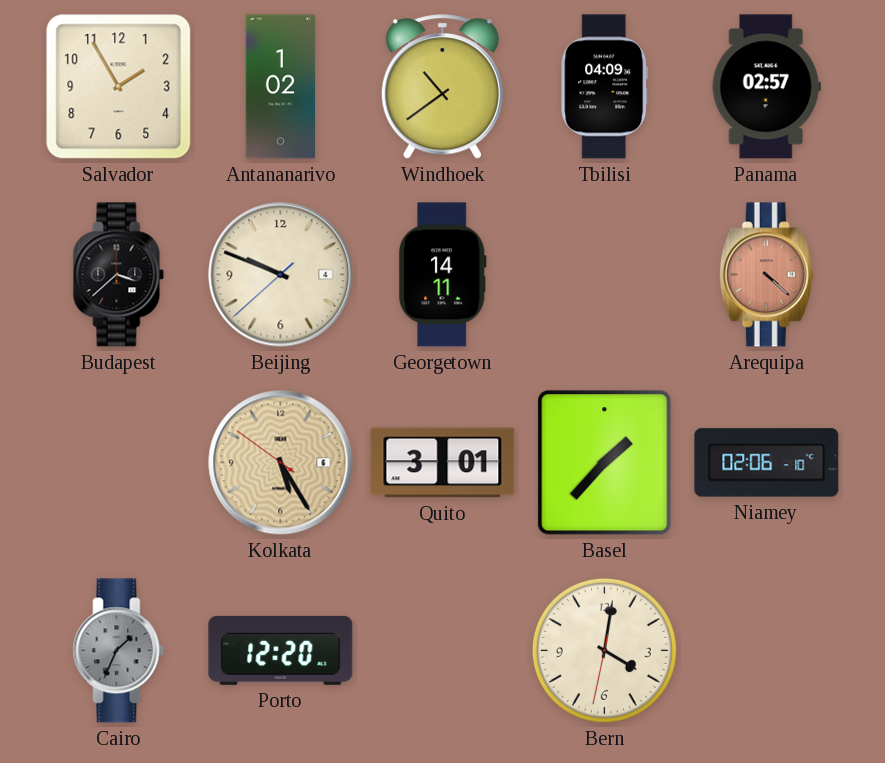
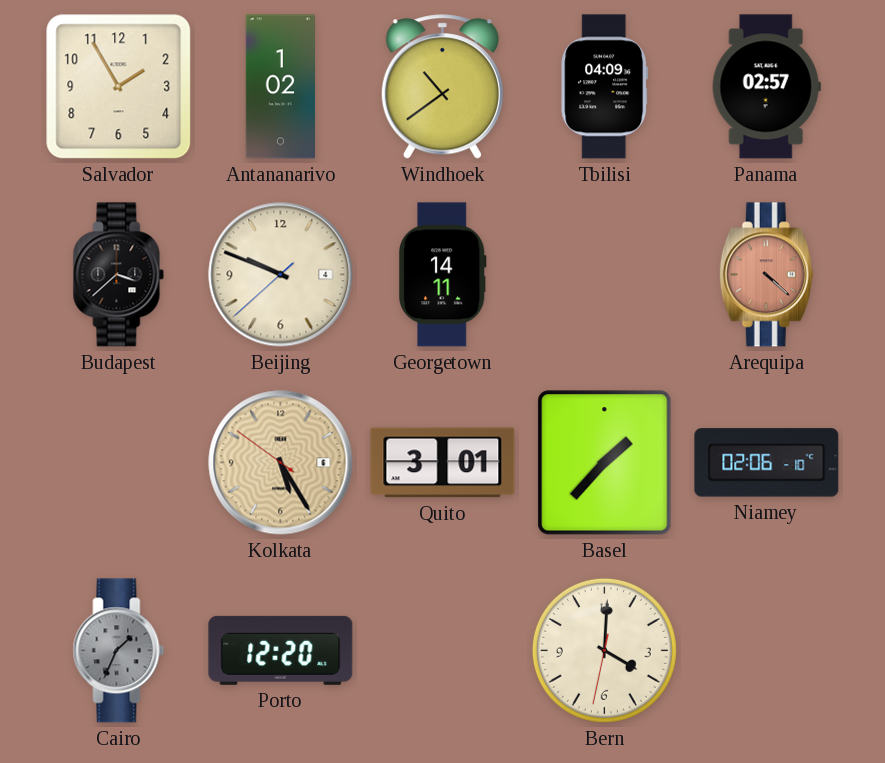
Bern: 4:01 -> 4:00 (604, 650)
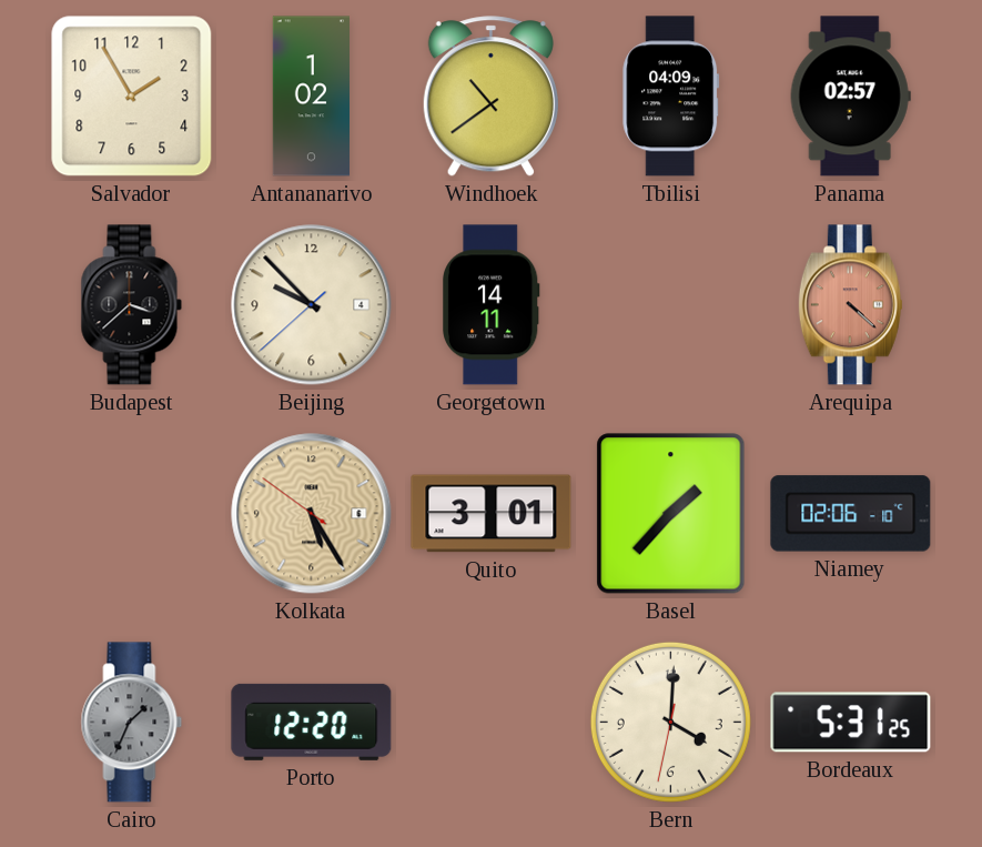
Beijing: 9:48 -> 9:52 (312, 305)
Bordeaux: none -> 5:31 (851, 723)
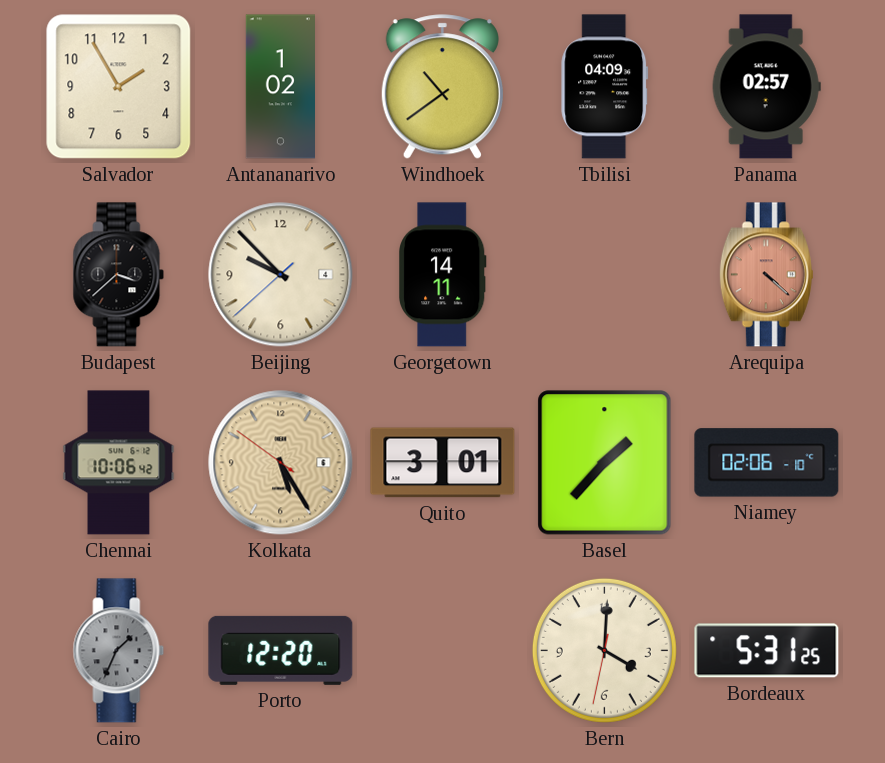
Chennai: none -> 10:06 (119, 463)
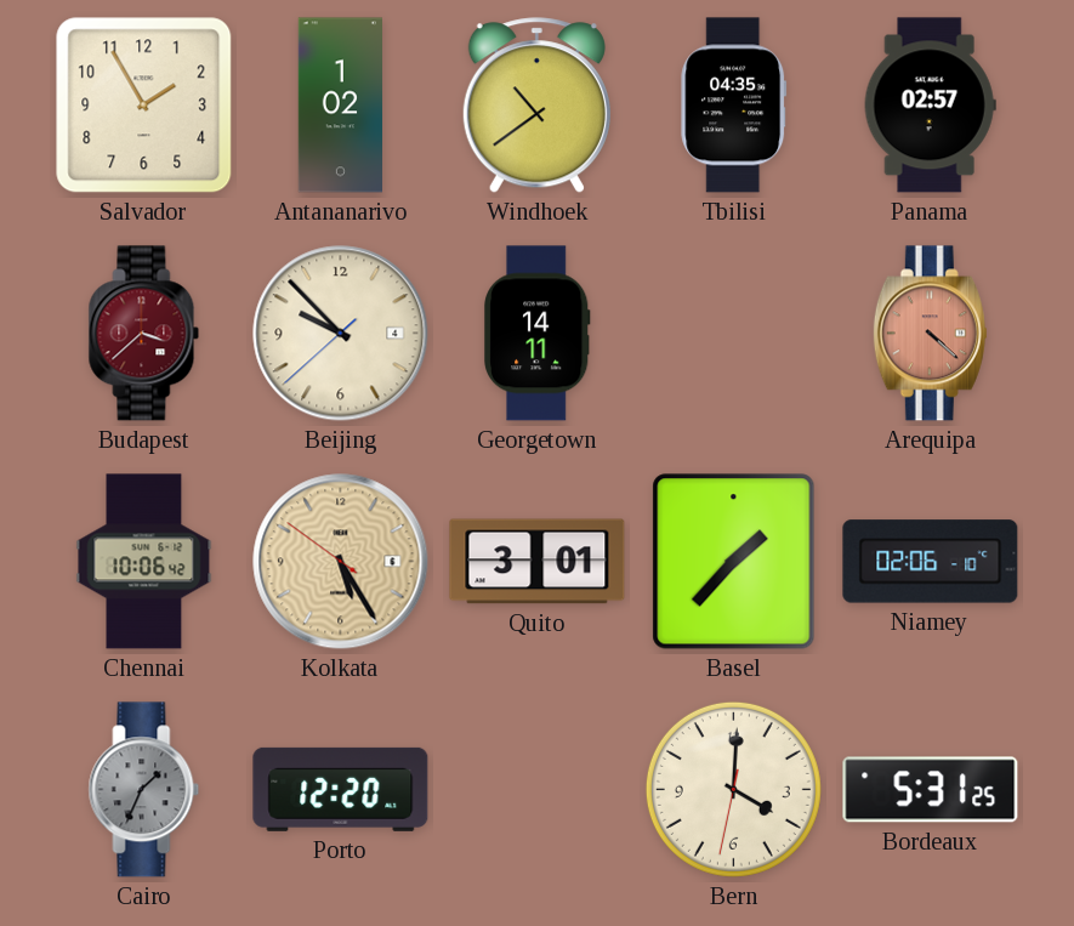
Tbilisi: 04:09 -> 04:35 (734, 106)
Budapest dial: black -> burgundy (144, 334)
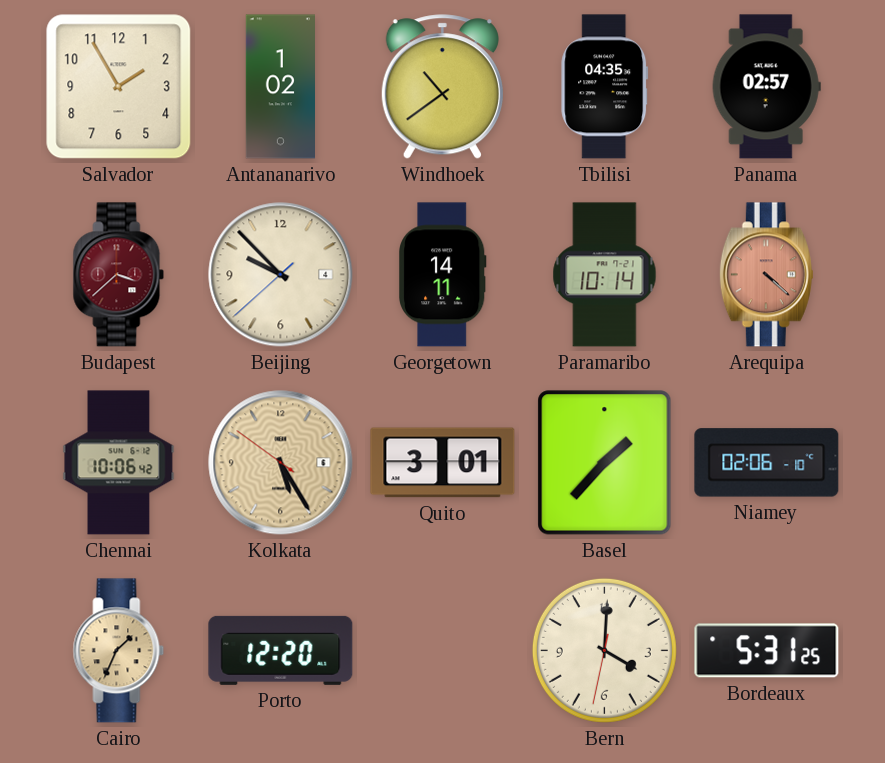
Paramaribo: none -> 10:14 (605, 275)
Cairo dial: grey -> champagne (119, 651)
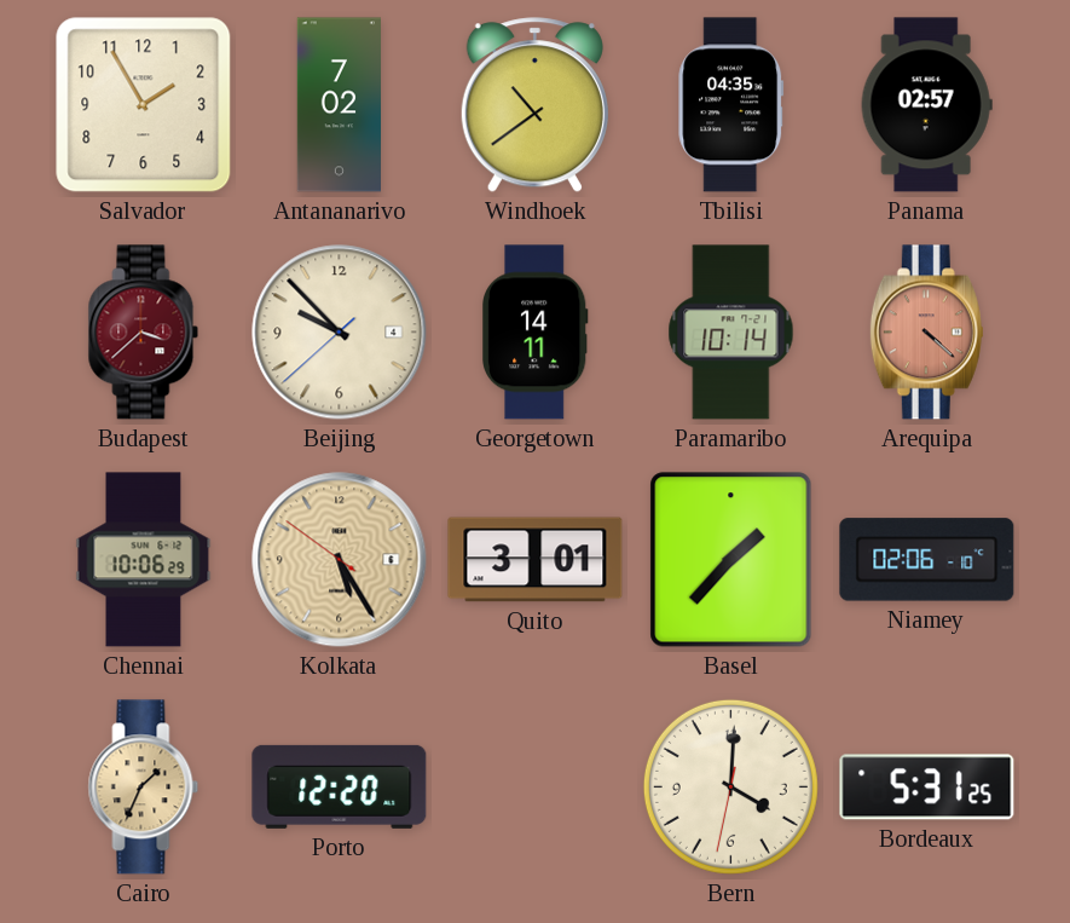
Antananarivo: 1:02 -> 7:02 (339, 105)
Chennai: 10:06:42 -> 10:06:29 (144, 560)
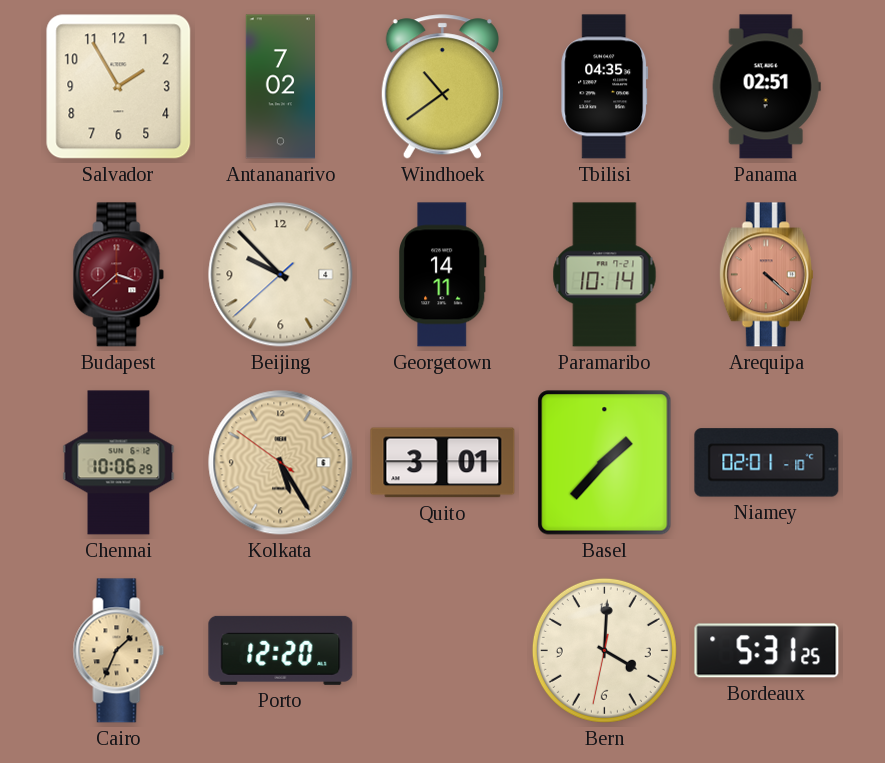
Panama: 02:57 -> 02:51 (766, 87)
Niamey: 02:06 -> 02:01 (767, 463)
